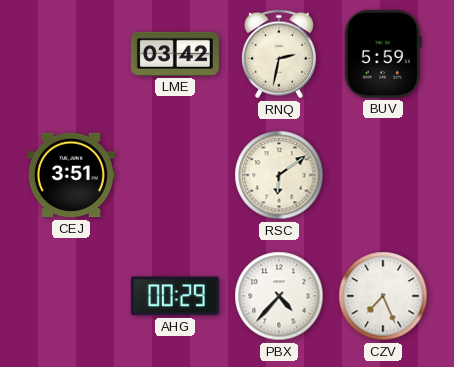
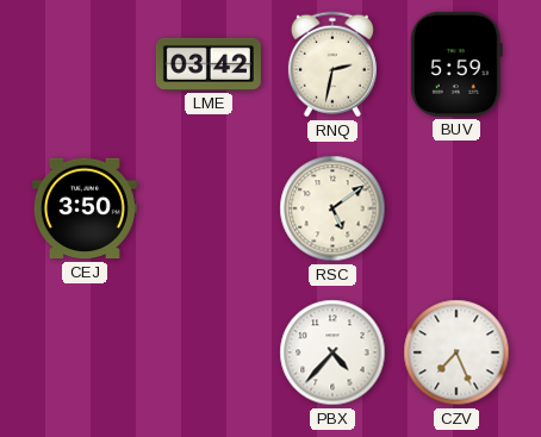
CEJ: 3:51 -> 3:50 (85, 208)
RSC: 6:09 -> 5:09 (332, 208)
AHG: 00:29 -> none (175, 296)
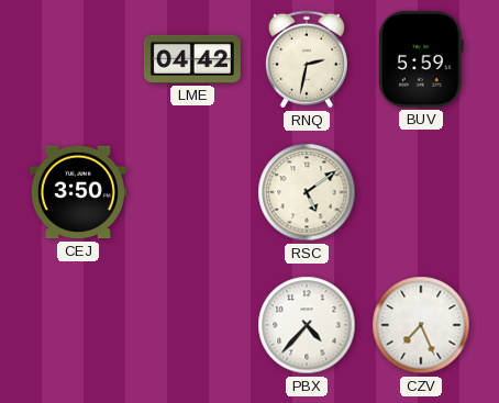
LME: 03:42 -> 04:42 (192, 59)
